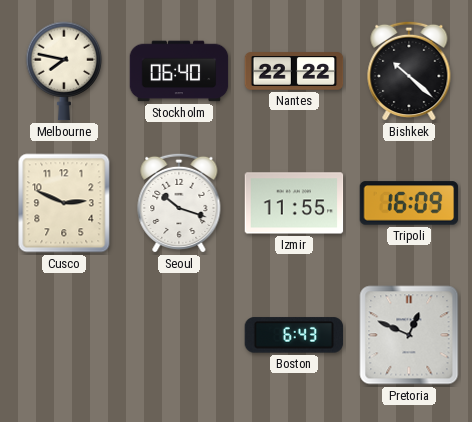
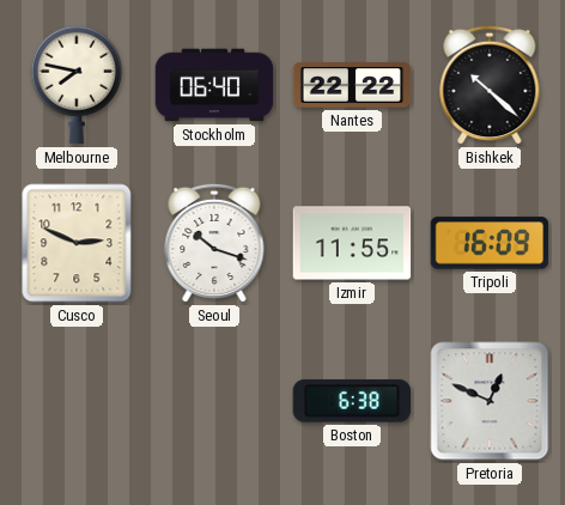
Boston: 6:43 -> 6:38 (352, 401)
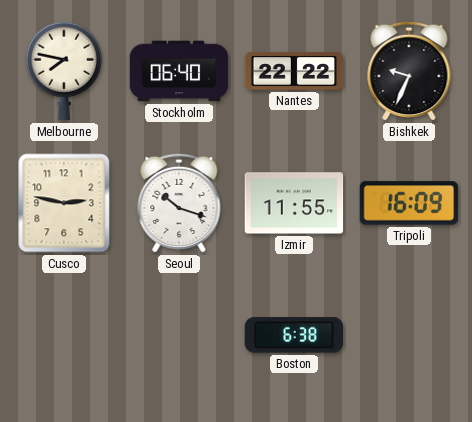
Bishkek: 10:22 -> 9:34 (409, 71)
Cusco: 2:49 -> 2:47 (64, 203)
Pretoria: 12:49 -> none (490, 401)
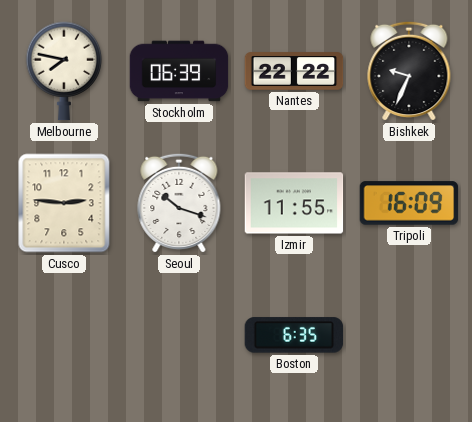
Stockholm: 06:40 -> 06:39 (179, 71)
Cusco: 2:47 -> 2:46 (64, 203)
Boston: 6:38 -> 6:35 (294, 335)
